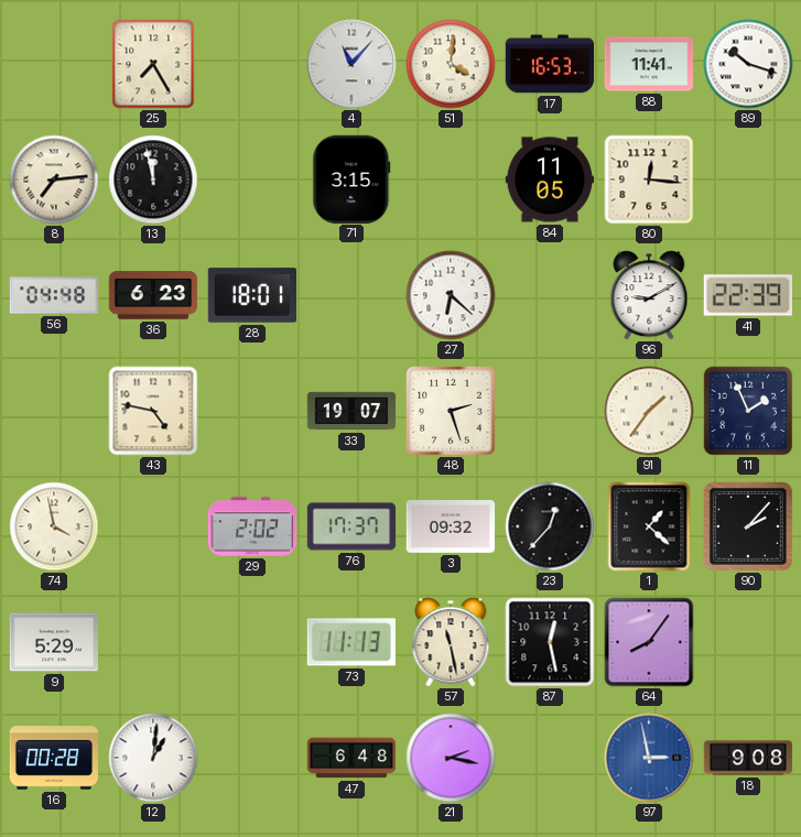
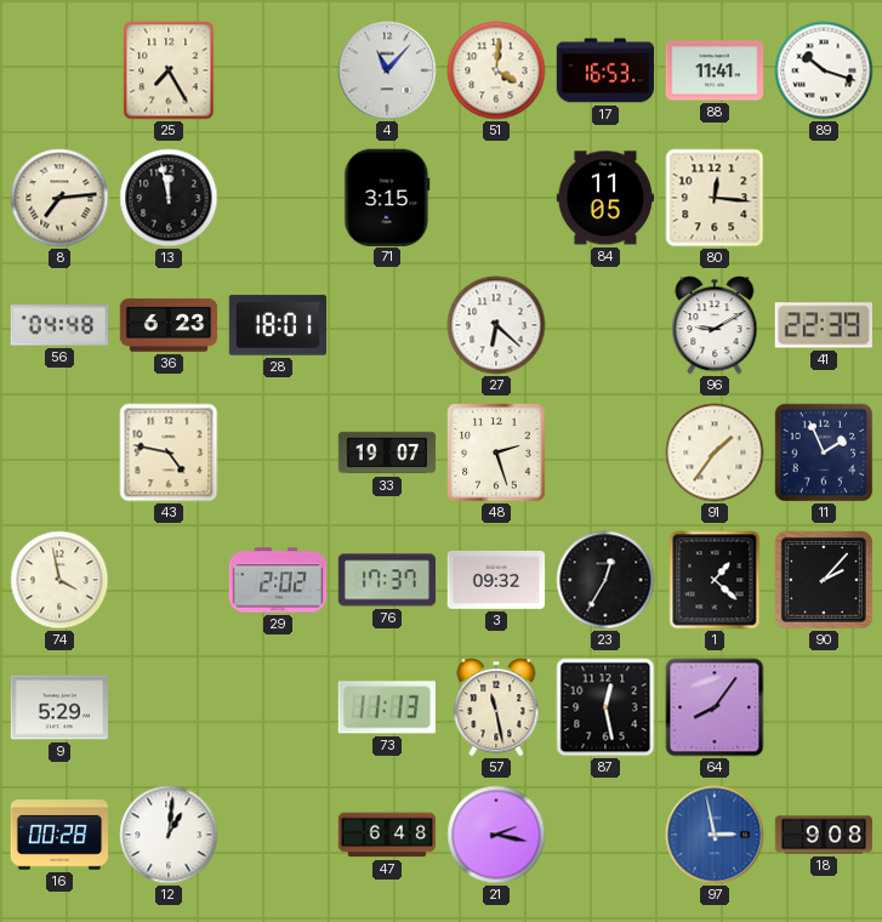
23: 12:37 -> 12:35 (605, 580)
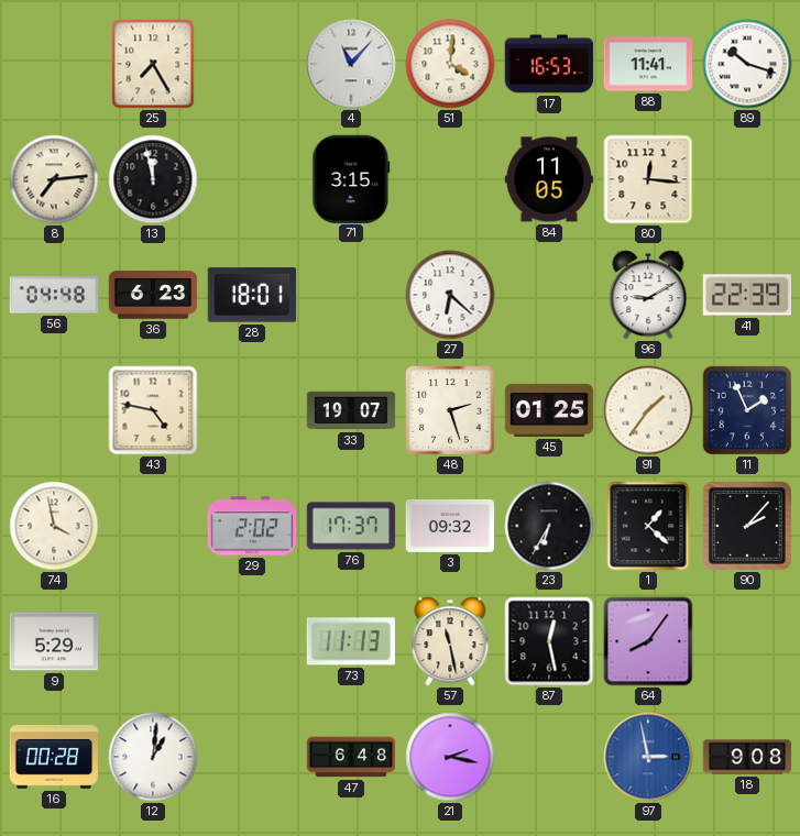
45: none -> 01:25 (549, 410)
23: 12:35 -> 6:35 (549, 526)
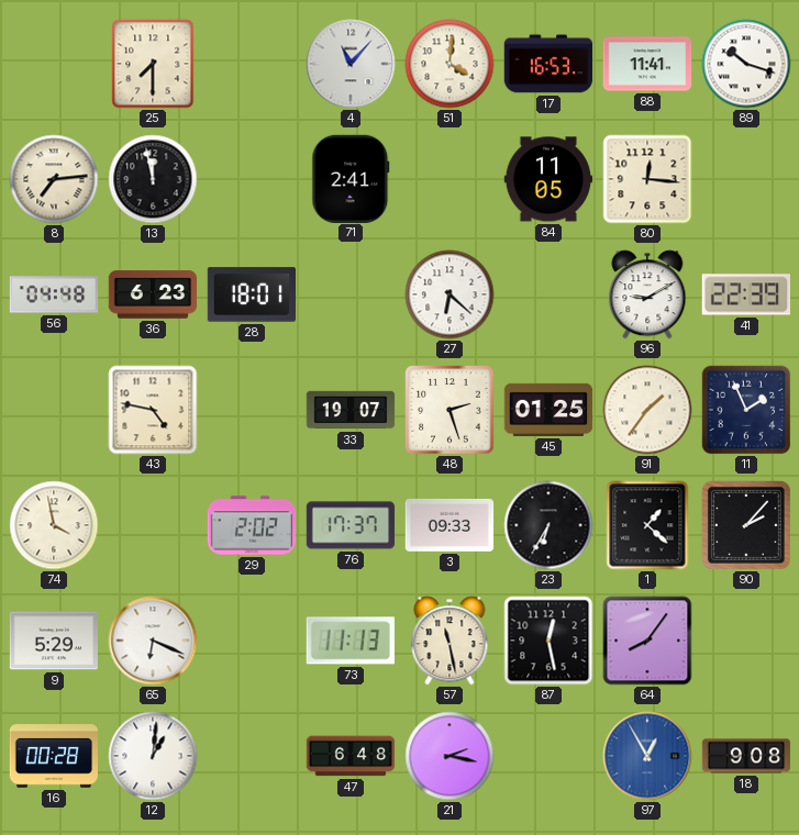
25: 7:25 -> 7:30 (153, 64)
71: 3:15 -> 2:41 (351, 178)
3: 09:32 -> 09:33 (450, 525)
65: none -> 6:19 (153, 641)
97: 2:58 -> 12:55 (647, 756)
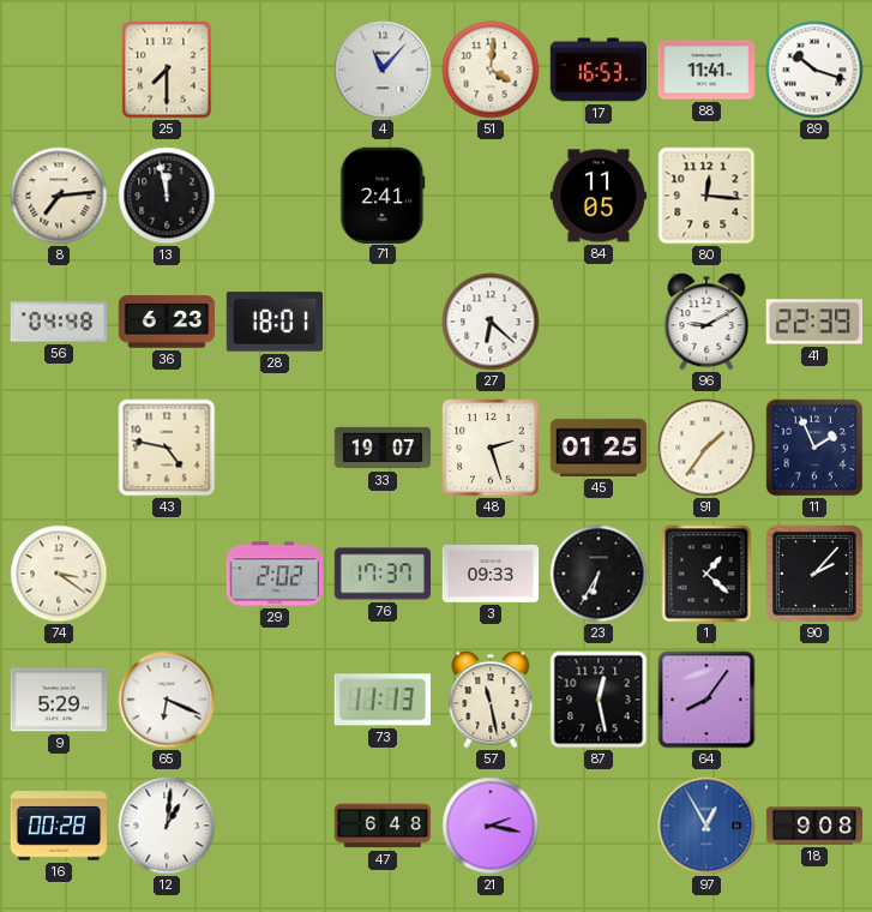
74: 3:58 -> 3:21 (59, 574)
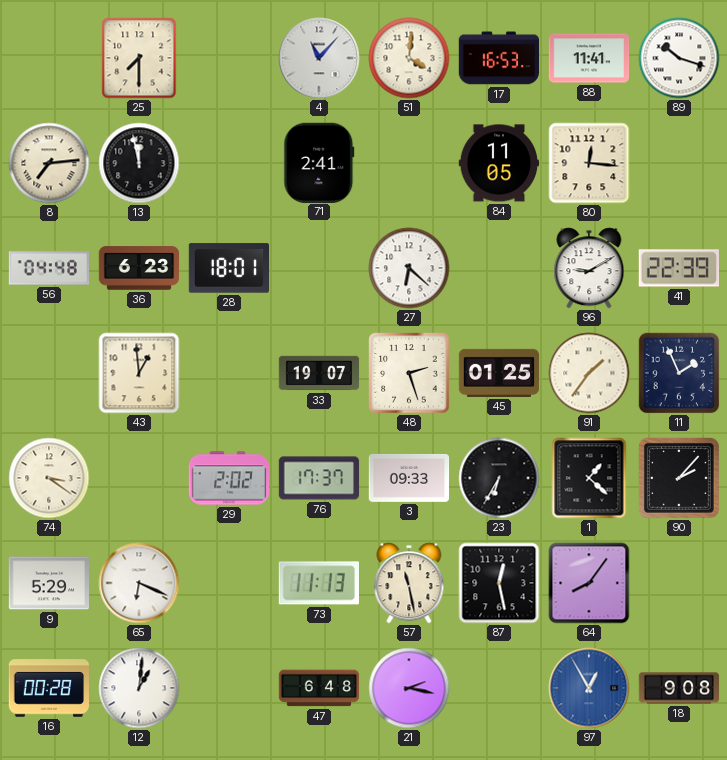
43: 4:47 -> 12:59 (139, 373)
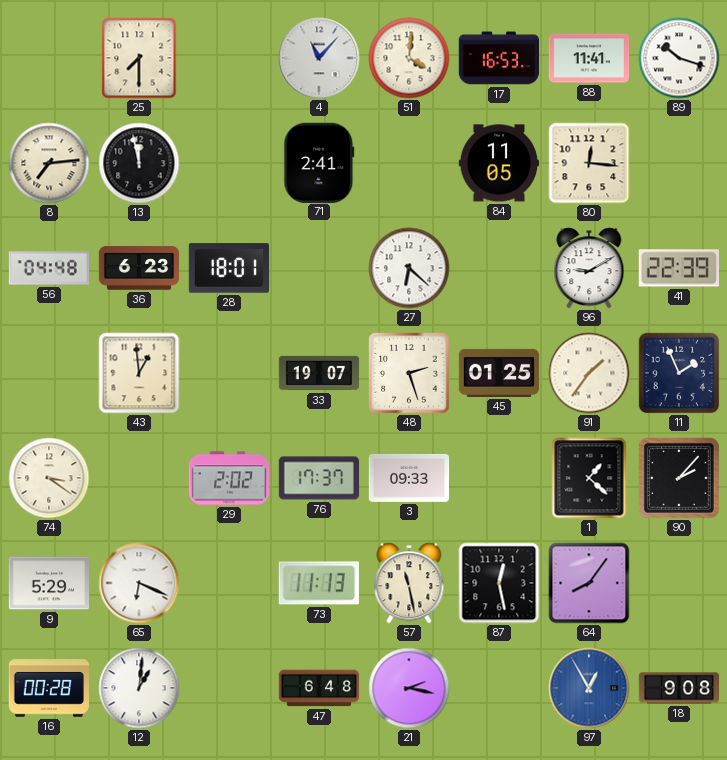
23: 6:35 -> none (499, 478)
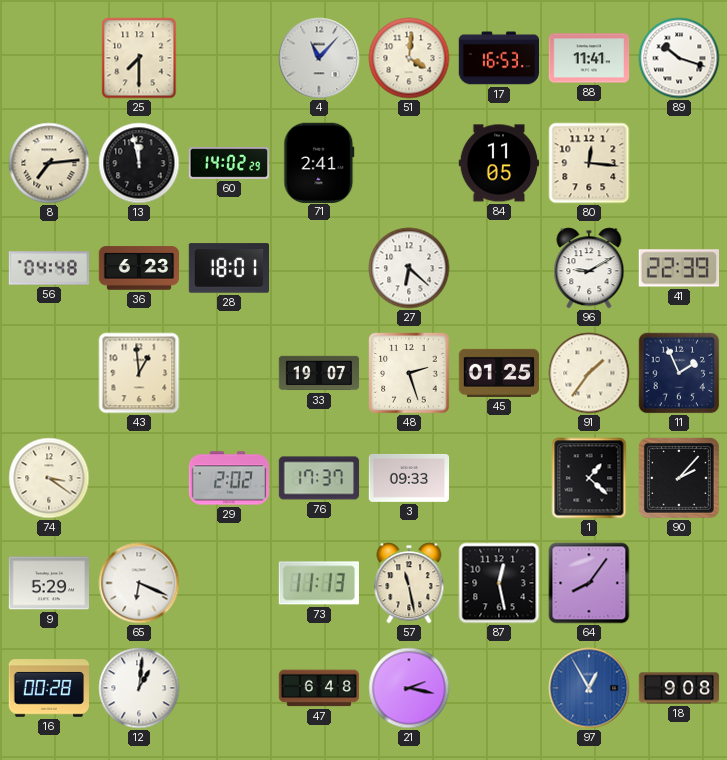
60: none -> 14:02 (229, 163)
